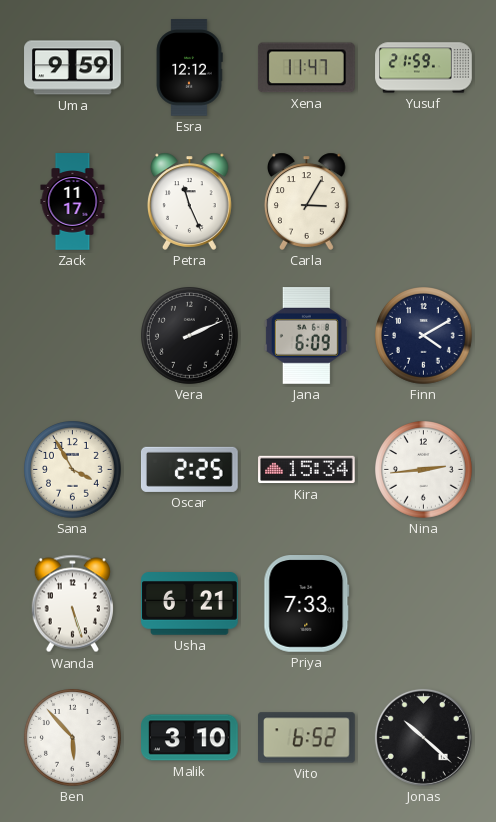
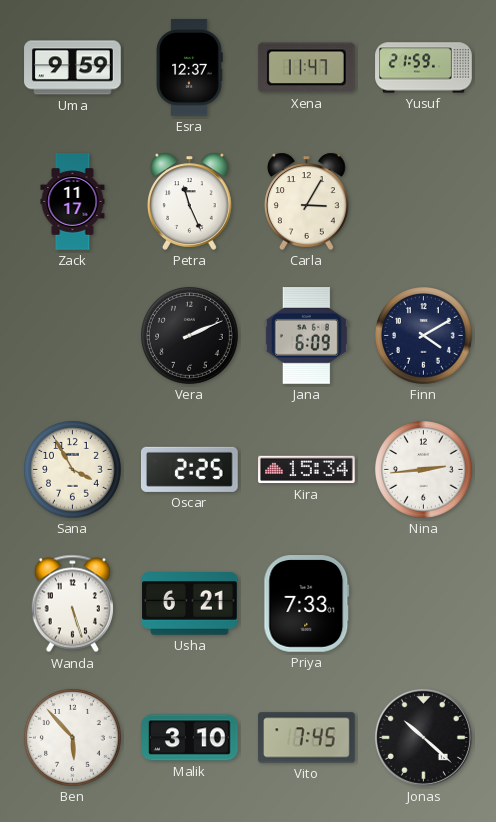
Esra: 12:12 -> 12:37 (189, 68)
Vito: 6:52 -> 7:45 (307, 738)
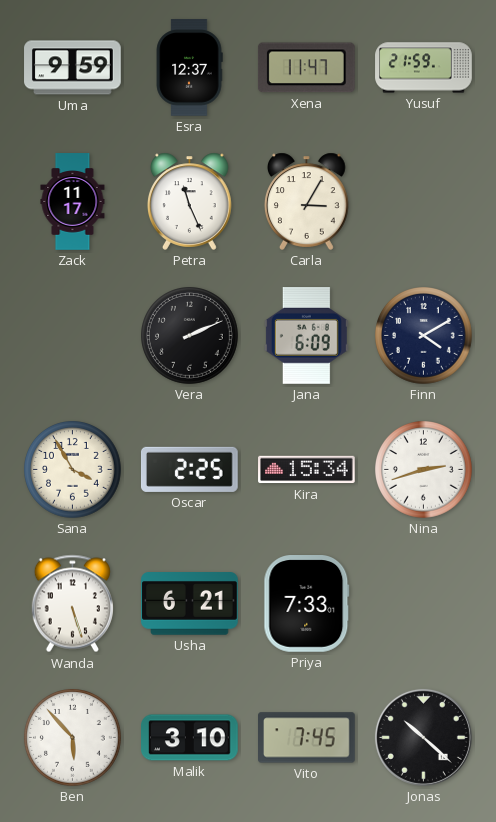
Nina: 2:44 -> 2:42 (424, 470)
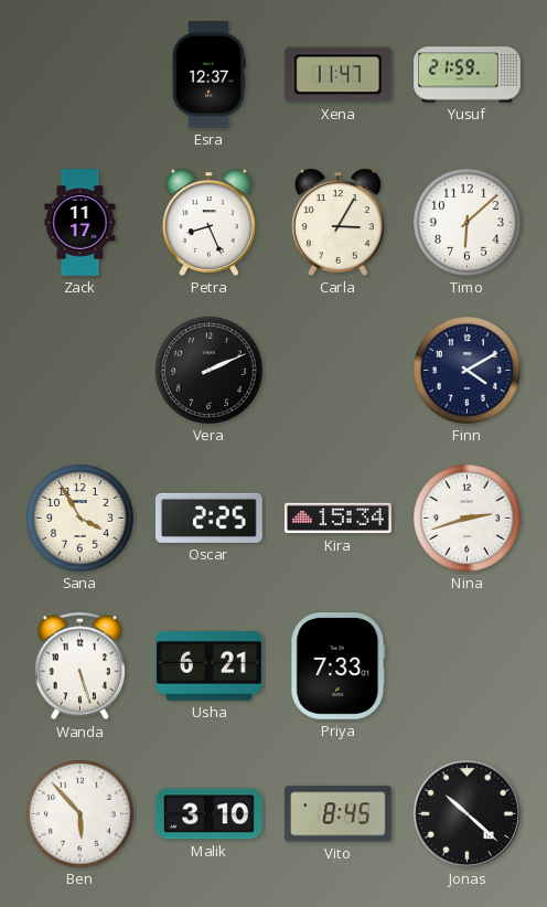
Uma: 9:59 -> none (73, 68)
Petra: 11:26 -> 8:26 (208, 222)
Timo: none -> 6:08 (468, 223)
Jana: 6:09 -> none (306, 336)
Vito: 7:45 -> 8:45 (339, 814)
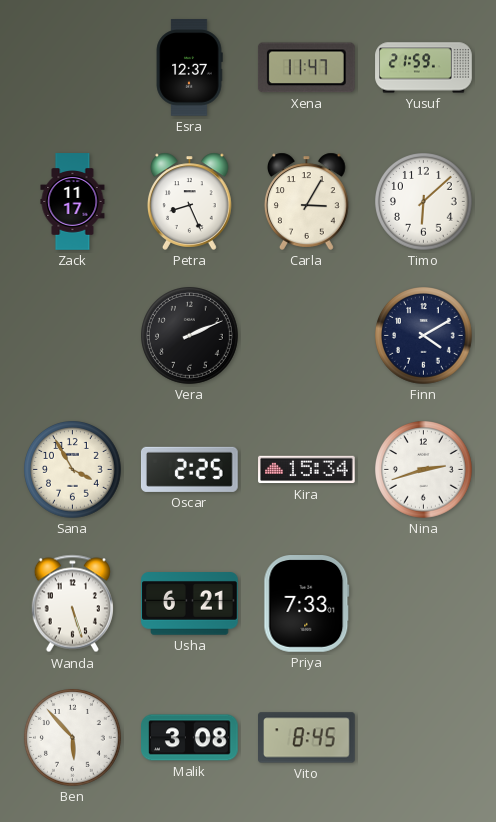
Malik: 3:10 -> 3:08 (190, 738)
Jonas: 10:22 -> none (466, 813)
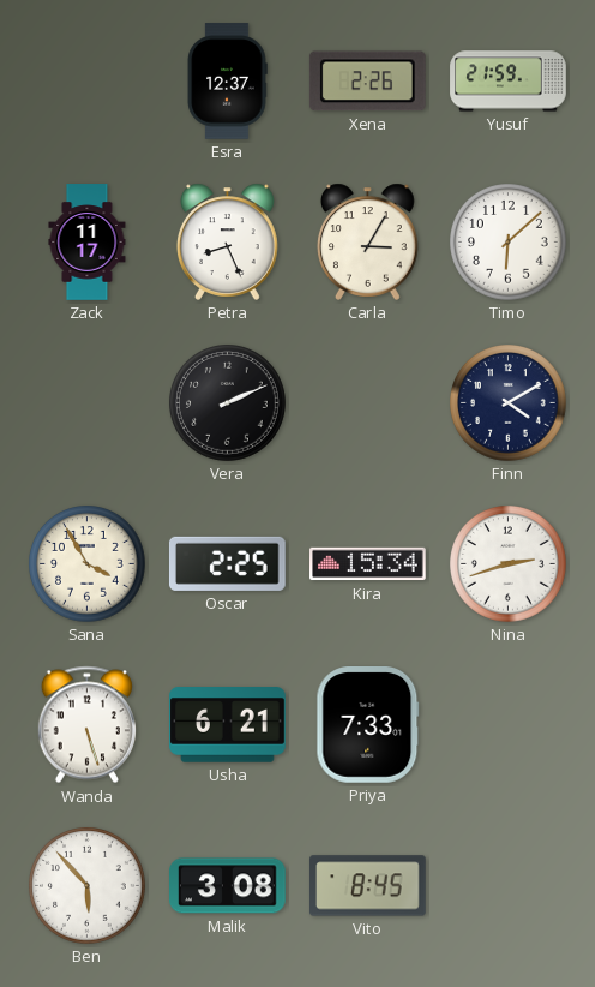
Xena: 11:47 -> 2:26 (367, 82)
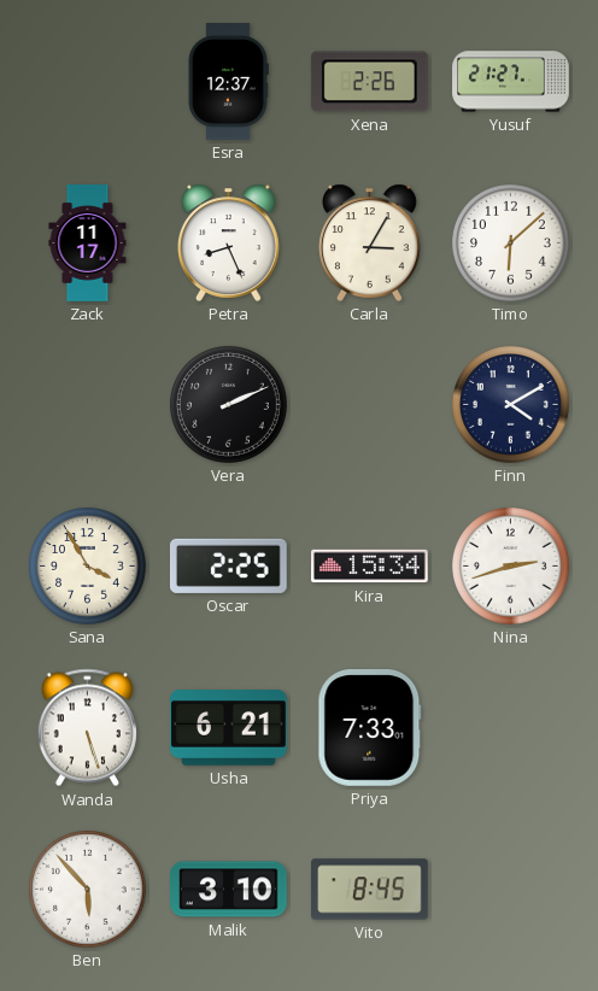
Yusuf: 21:59 -> 21:27 (511, 82)
Malik: 3:08 -> 3:10 (229, 890)
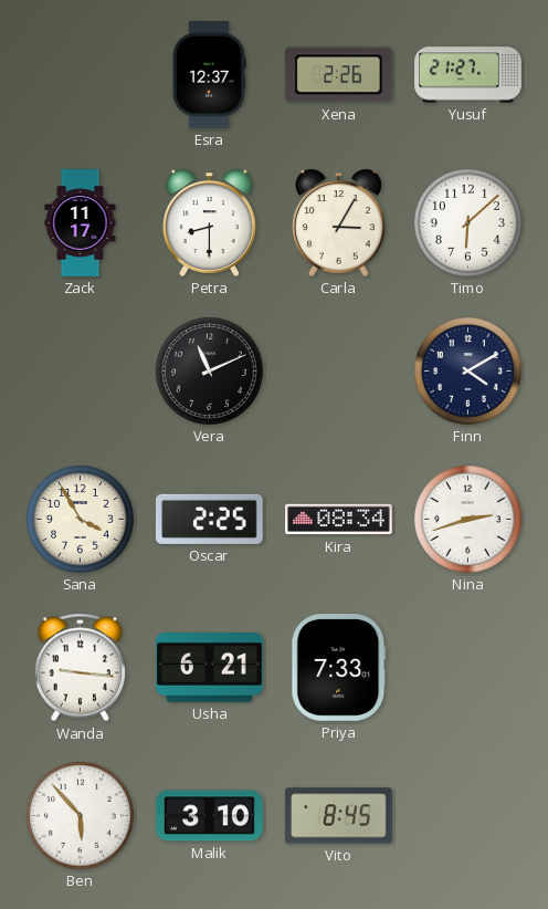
Petra: 8:26 -> 8:30 (209, 222)
Vera: 2:11 -> 11:11 (210, 372)
Kira: 15:34 -> 08:34 (339, 520)
Wanda: 5:27 -> 9:16 (80, 668)
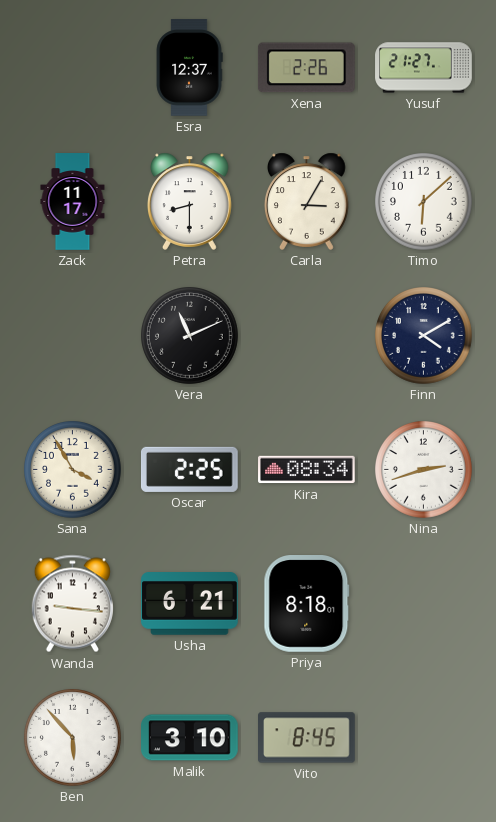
Priya: 7:33 -> 8:18 (307, 604)
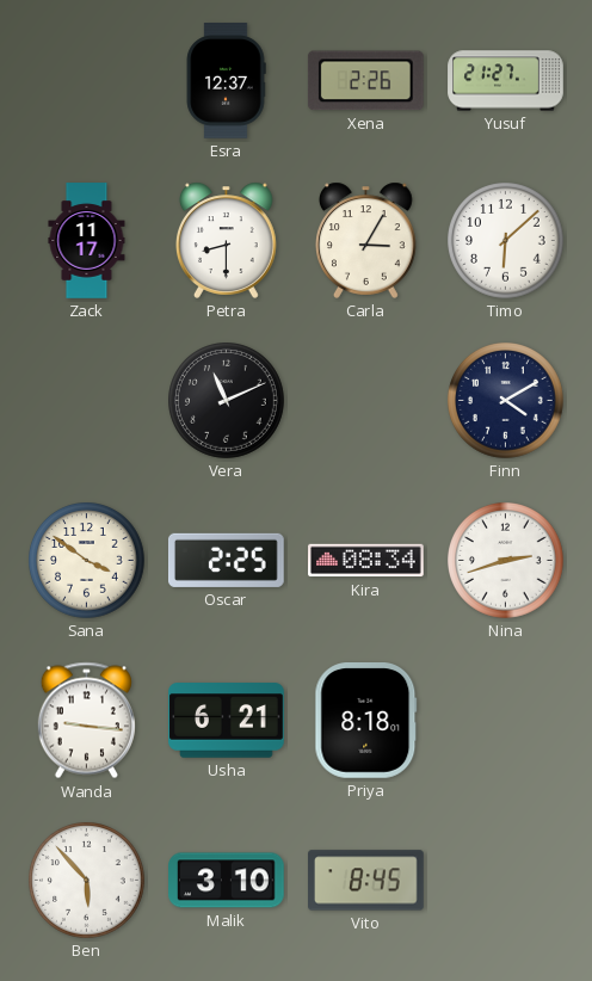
Sana: 3:55 -> 3:51 (87, 561)
